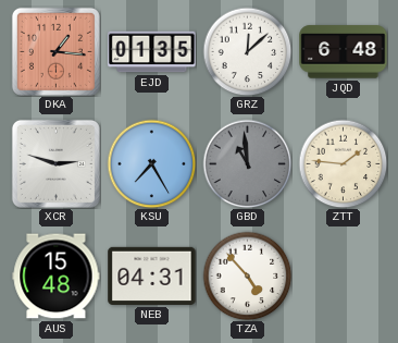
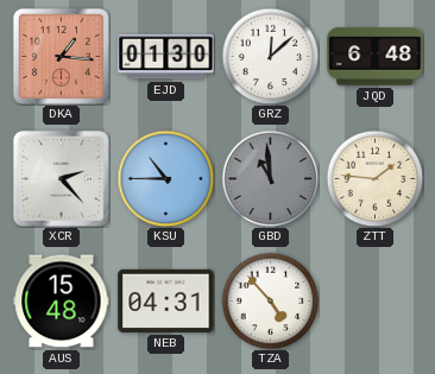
EJD: 01:35 -> 01:30 (166, 57)
XCR: 2:48 -> 2:23 (61, 178)
KSU: 7:25 -> 10:45 (165, 178)
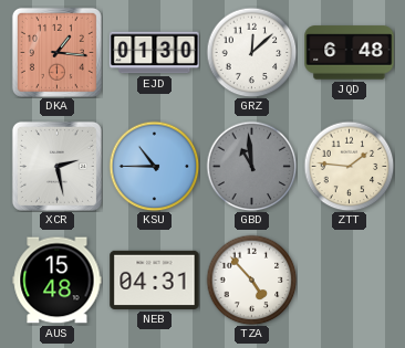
XCR: 2:23 -> 2:28 (56, 166)
